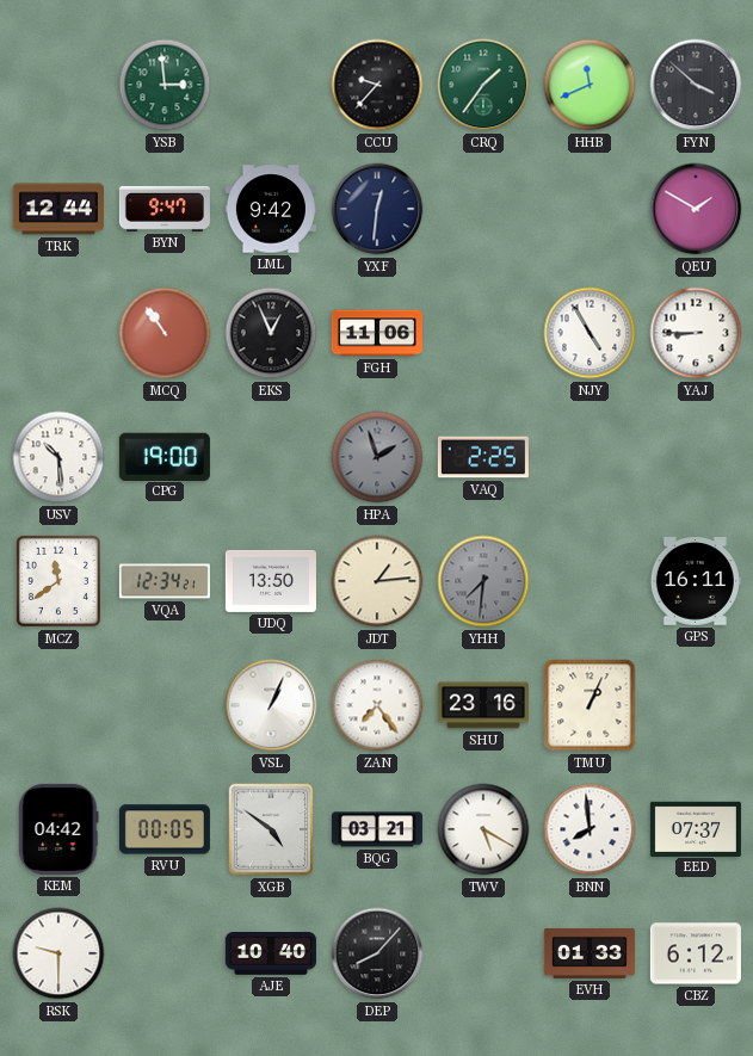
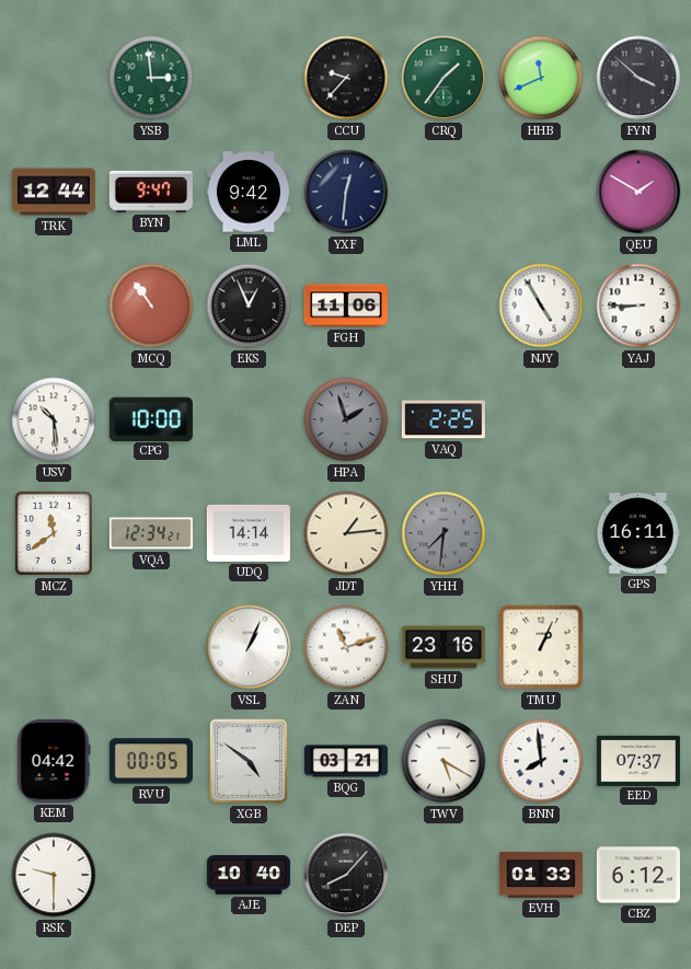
CPG: 19:00 -> 10:00 (151, 418)
UDQ: 13:50 -> 14:14 (249, 533)
ZAN: 7:24 -> 11:12 (346, 647)
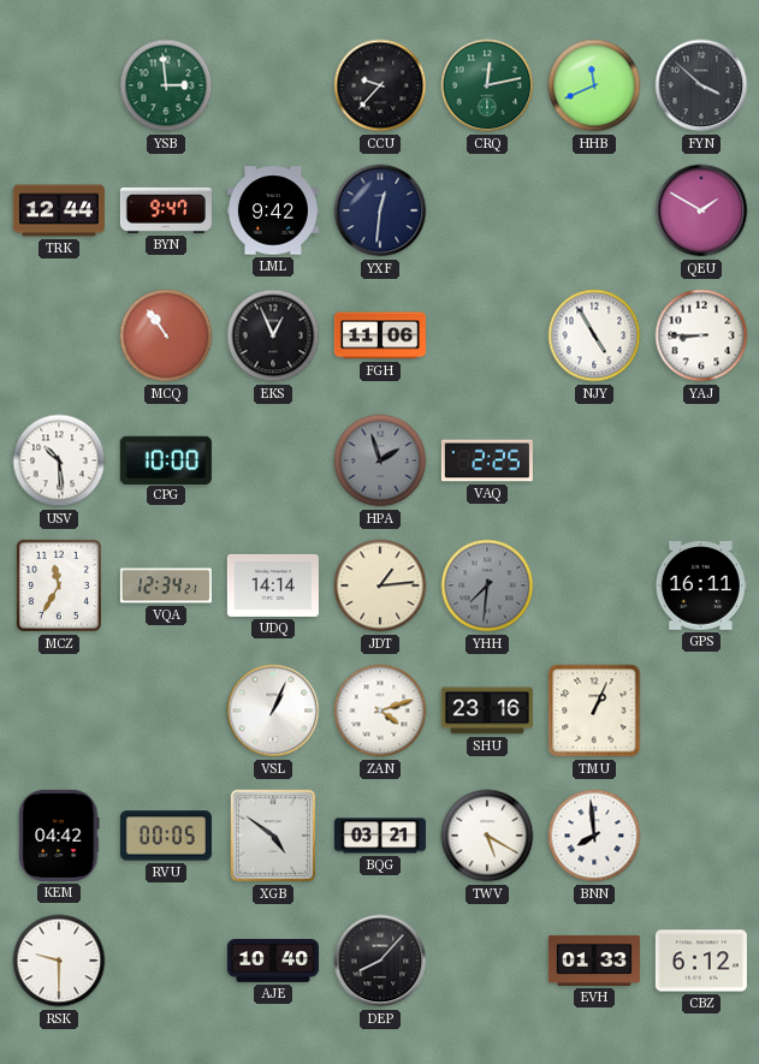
CRQ: 1:36 -> 12:13 (487, 85)
MCZ: 11:39 -> 11:35 (59, 586)
ZAN: 11:12 -> 4:12 (380, 711)
EED: 07:37 -> none (638, 760)
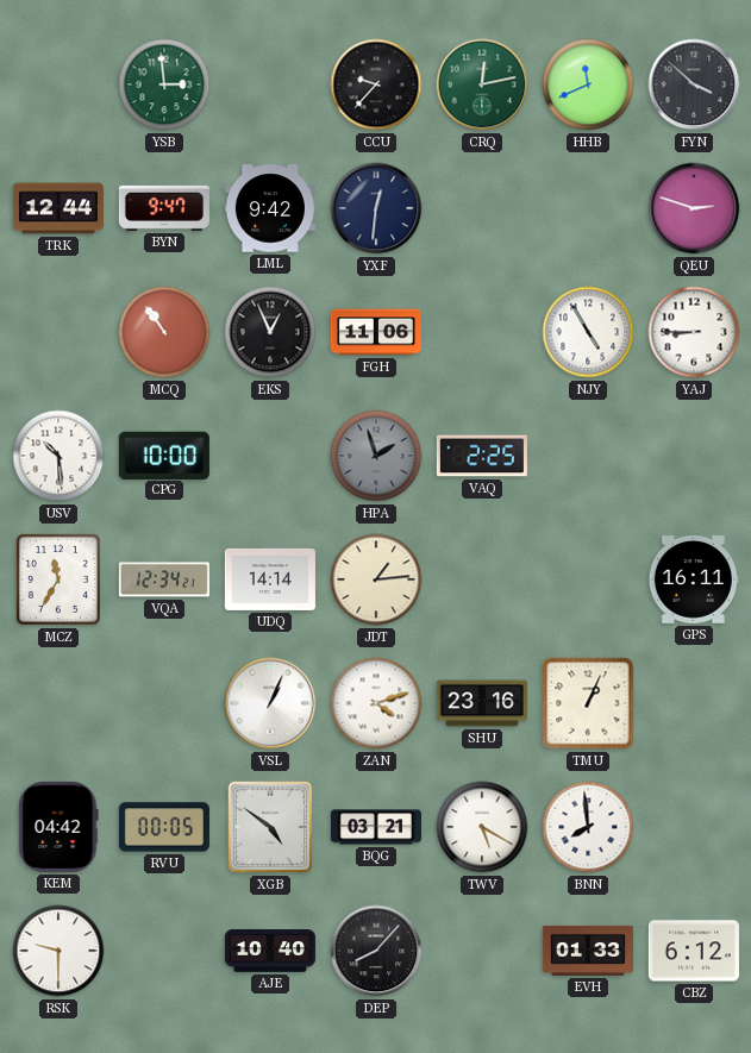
QEU: 1:50 -> 2:48 (694, 208)
YHH: 7:31 -> none (487, 586)
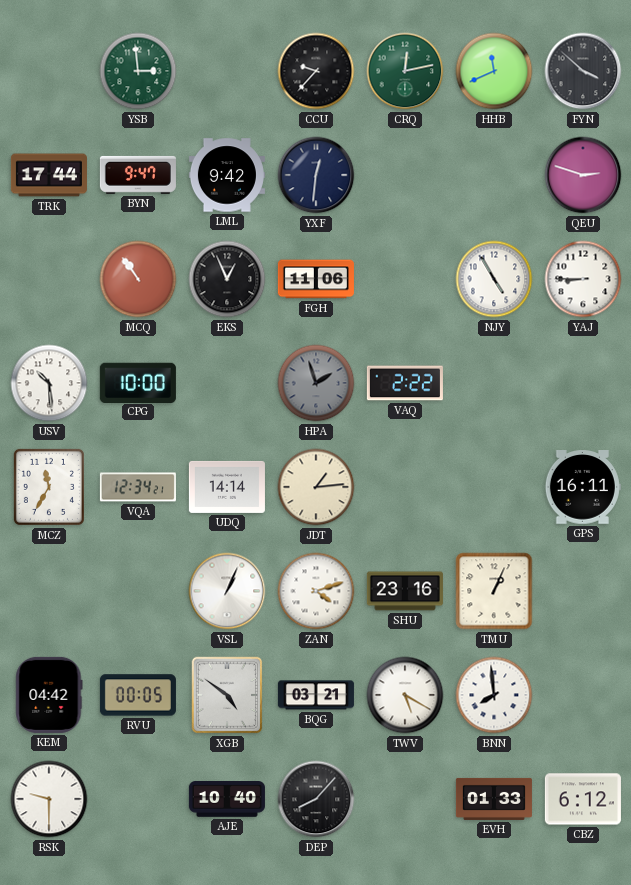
TRK: 12:44 -> 17:44 (49, 175)
VAQ: 2:25 -> 2:22 (405, 383)
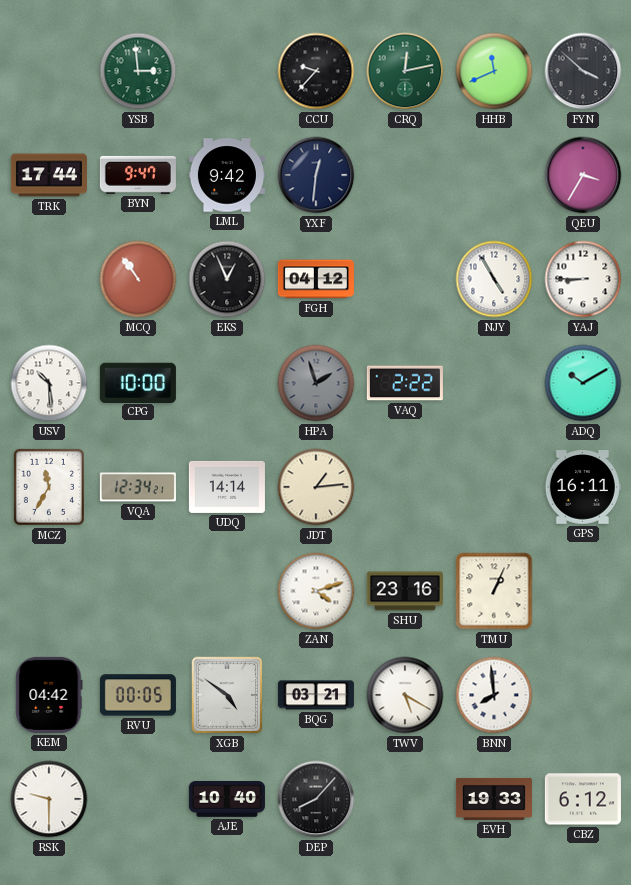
QEU: 2:48 -> 3:35 (583, 175)
FGH: 11:06 -> 04:12 (316, 279)
ADQ: none -> 10:10 (583, 383)
VSL: 1:04 -> none (227, 591)
EVH: 01:33 -> 19:33 (494, 799)
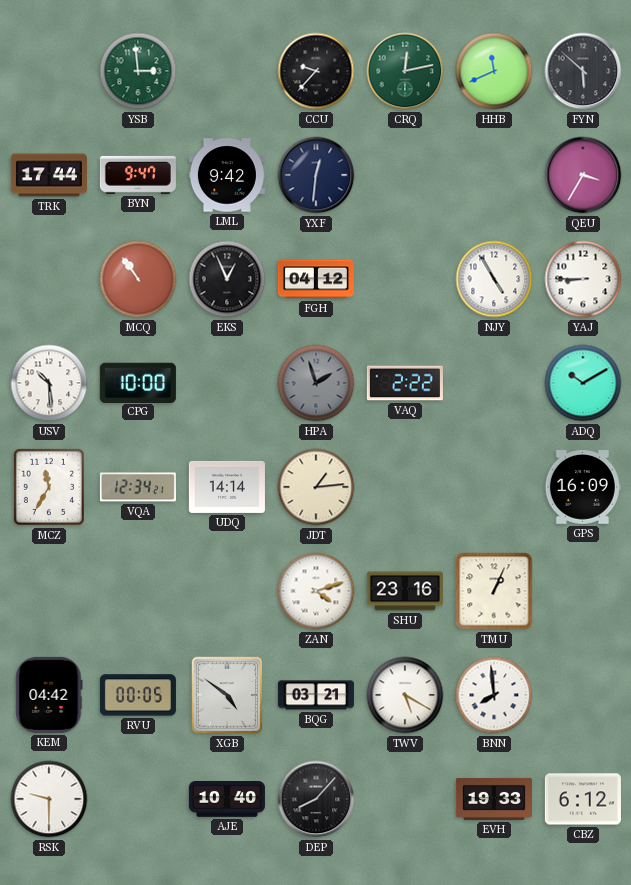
FYN: 3:52 -> 5:52 (583, 71)
GPS: 16:11 -> 16:09 (583, 487)
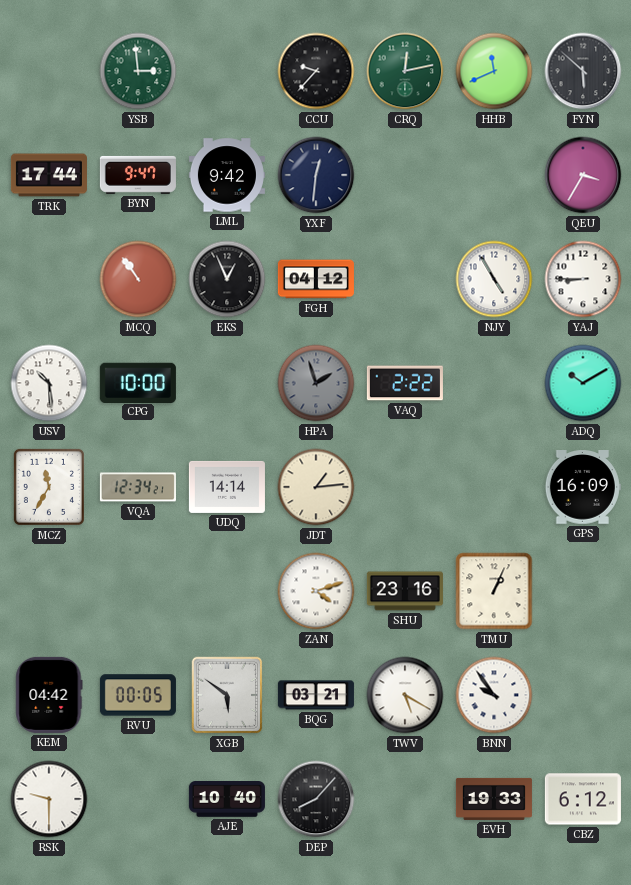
XGB: 4:51 -> 5:51 (227, 695)
BNN: 7:59 -> 9:54 (494, 695)
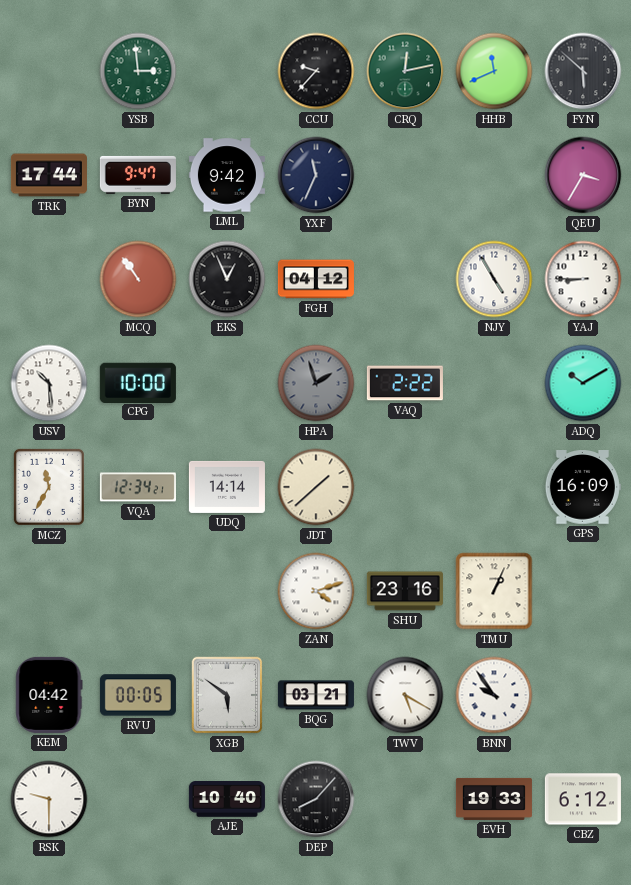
YXF: 12:31 -> 11:34 (316, 175)
JDT: 1:14 -> 1:38 (316, 487)
